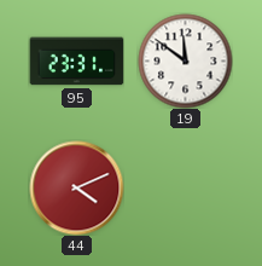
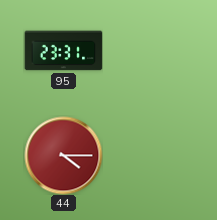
19: 11:51 -> none (185, 60)
44: 4:11 -> 4:15 (63, 155)
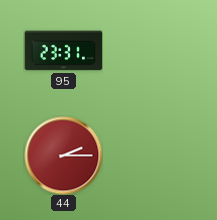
44: 4:15 -> 2:15 (63, 155)
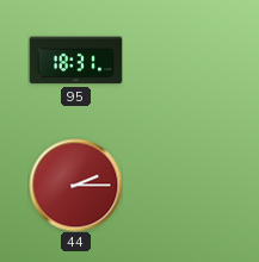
95: 23:31 -> 18:31 (75, 61)
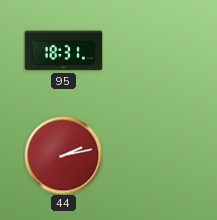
44: 2:15 -> 2:13 (63, 155)
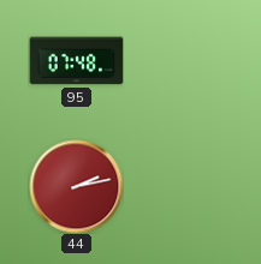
95: 18:31 -> 07:48 (76, 61)
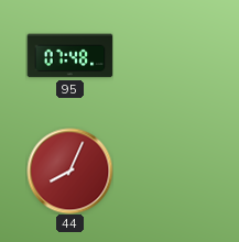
44: 2:13 -> 8:04 (69, 170)
